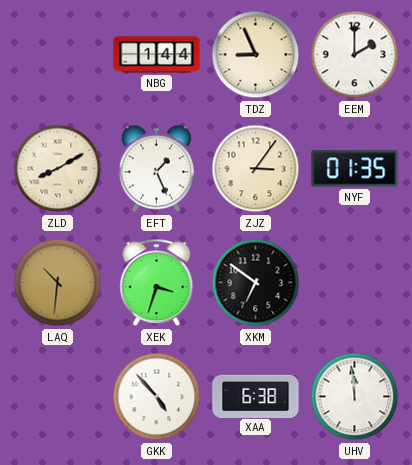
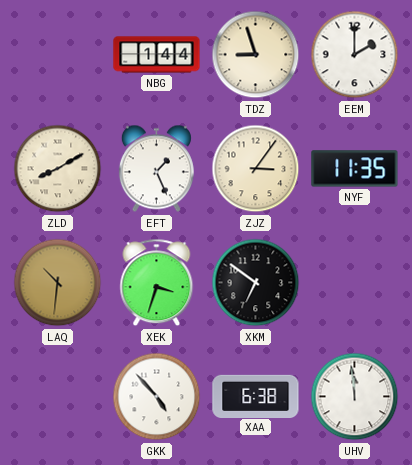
TDZ: 8:56 -> 8:57 (256, 55)
NYF: 01:35 -> 11:35 (355, 169)
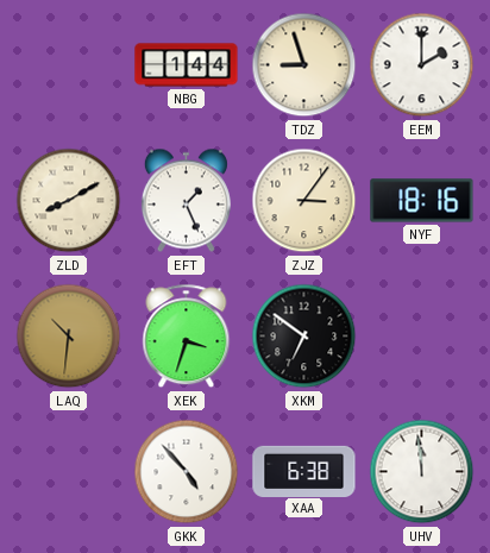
NYF: 11:35 -> 18:16 (422, 201)
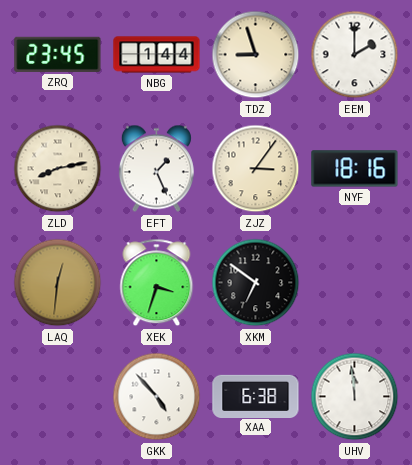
ZRQ: none -> 23:45 (58, 54)
ZLD: 8:10 -> 8:13 (58, 169)
LAQ: 10:31 -> 12:31 (58, 283)
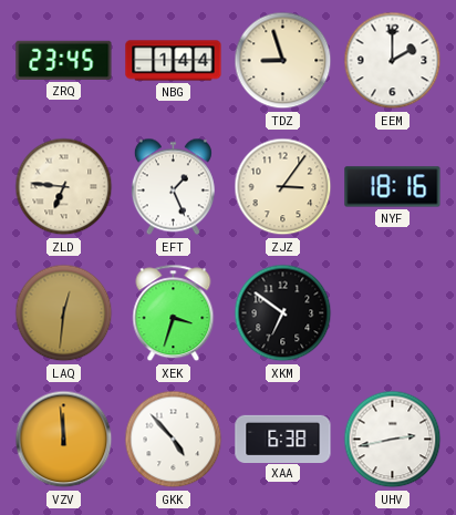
ZLD: 8:13 -> 6:46 (64, 187)
VZV: none -> 11:59 (64, 440)
UHV: 11:59 -> 2:43 (393, 440)
